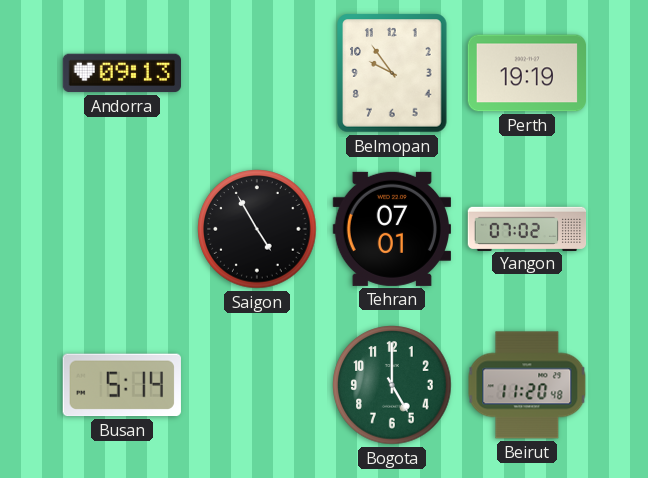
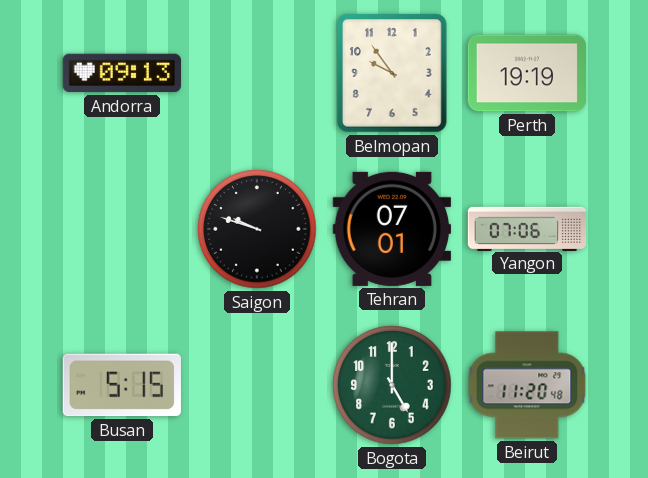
Saigon: 4:55 -> 9:48 (257, 229)
Yangon: 07:02 -> 07:06 (527, 228)
Busan: 5:14 -> 5:15 (122, 385)
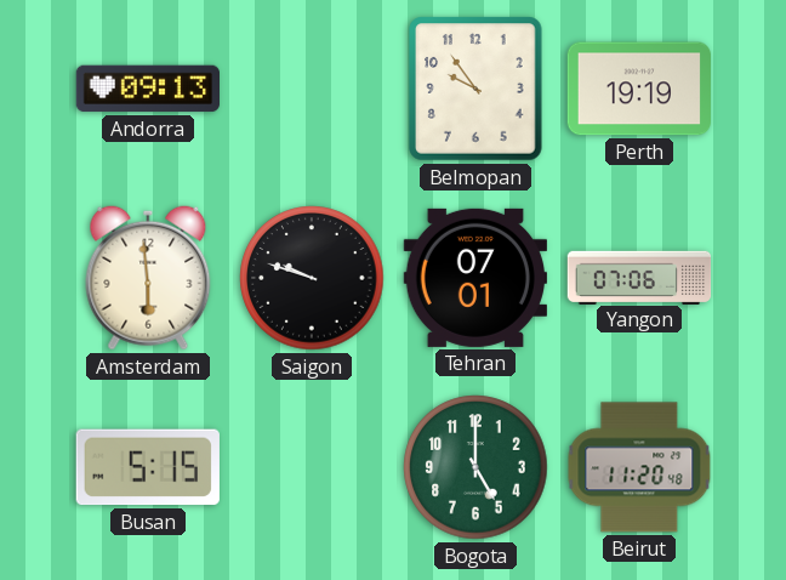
Amsterdam: none -> 5:59 (148, 278)
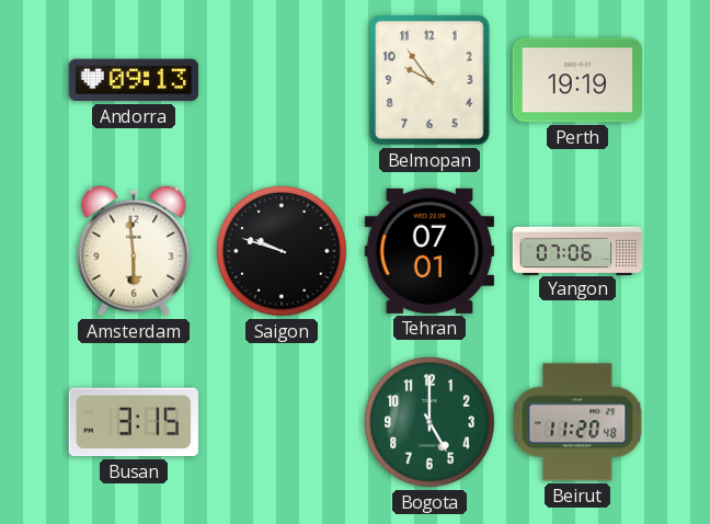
Busan: 5:15 -> 3:15 (134, 422)
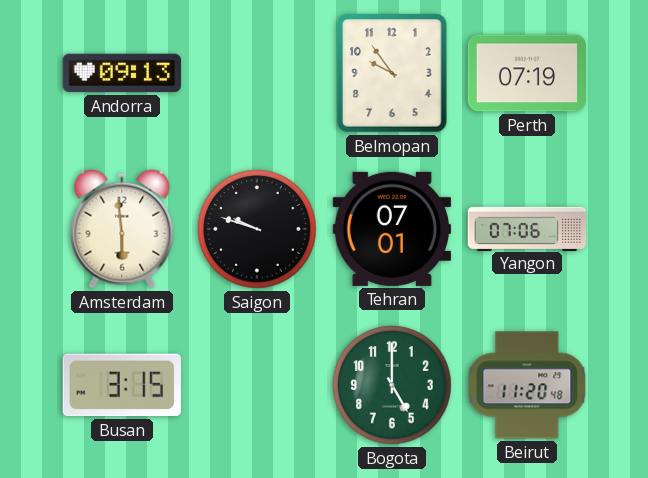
Perth: 19:19 -> 07:19 (526, 73)
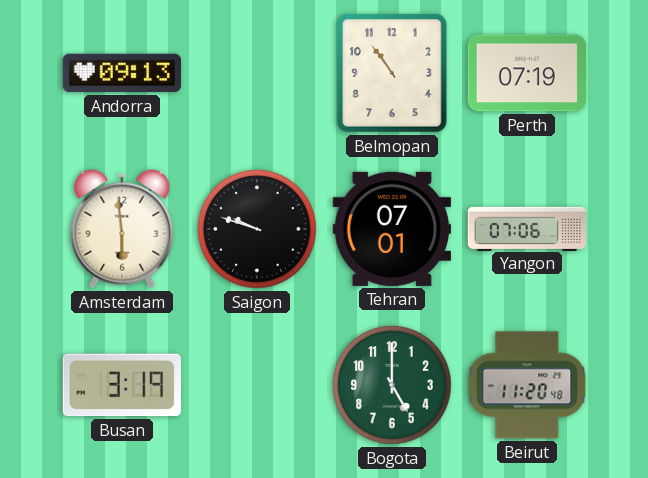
Belmopan: 9:54 -> 10:54 (392, 73)
Busan: 3:15 -> 3:19 (122, 385)
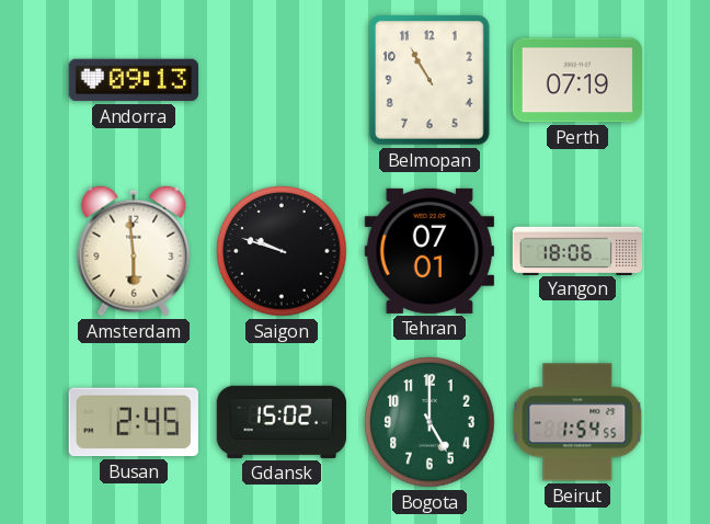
Belmopan: 10:54 -> 10:55 (430, 80)
Yangon: 07:06 -> 18:06 (577, 250)
Busan: 3:19 -> 2:45 (134, 422)
Gdansk: none -> 15:02 (280, 422)
Beirut: 11:20 -> 1:54 (577, 422)
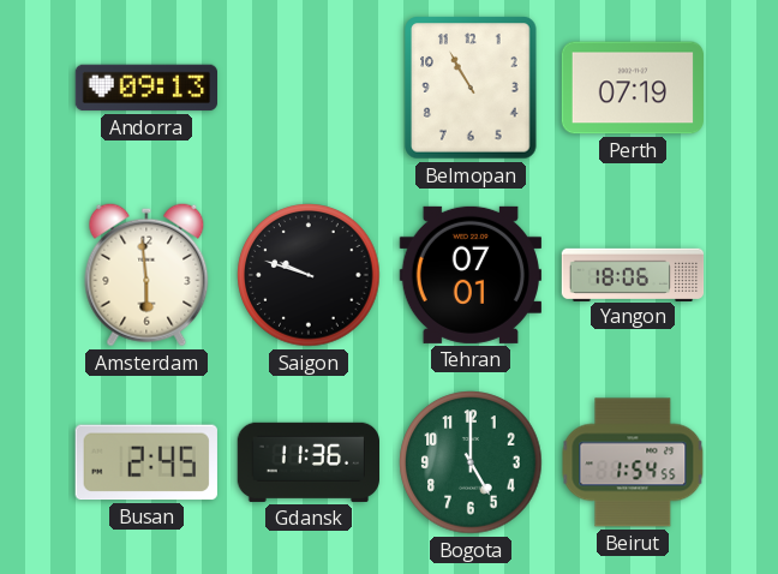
Gdansk: 15:02 -> 11:36 (307, 462)
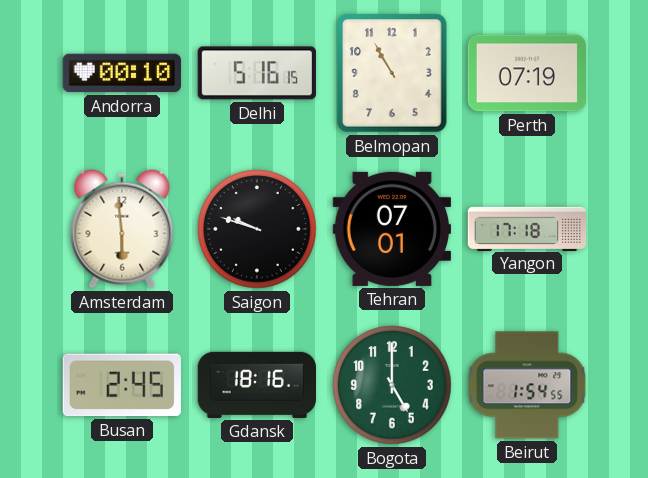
Andorra: 09:13 -> 00:10 (121, 73)
Delhi: none -> 5:16 (257, 73)
Yangon: 18:06 -> 17:18 (527, 228)
Gdansk: 11:36 -> 18:16 (256, 385)
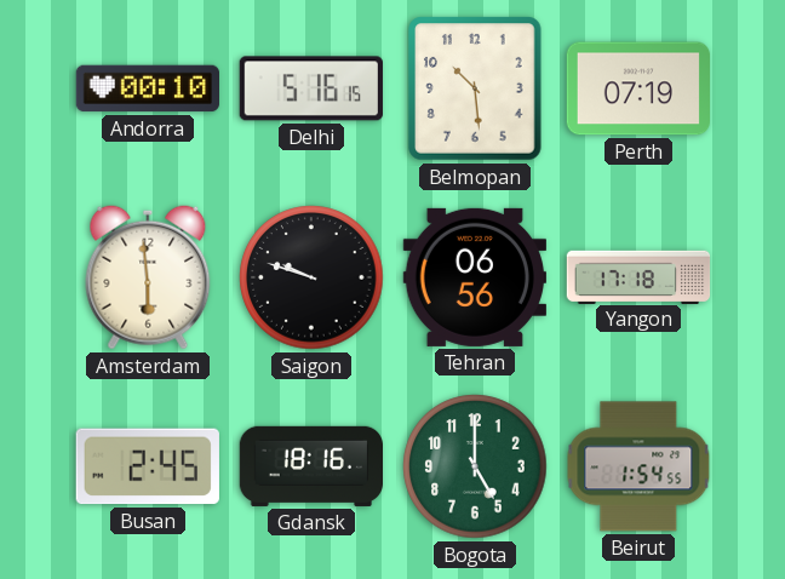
Belmopan: 10:55 -> 10:29 (475, 88)
Tehran: 07:01 -> 06:56 (474, 277)
